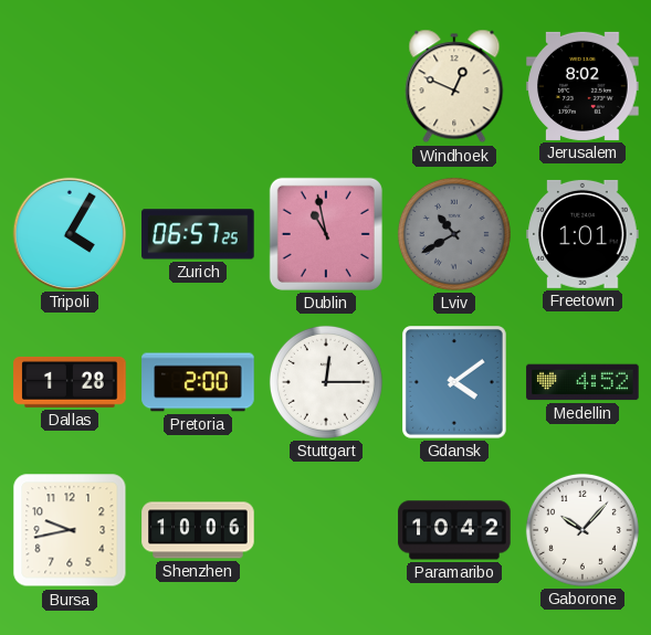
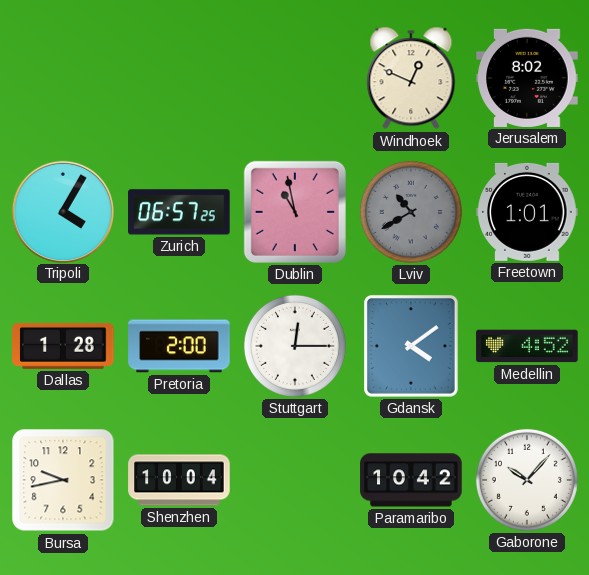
Shenzhen: 10:06 -> 10:04 (179, 480)
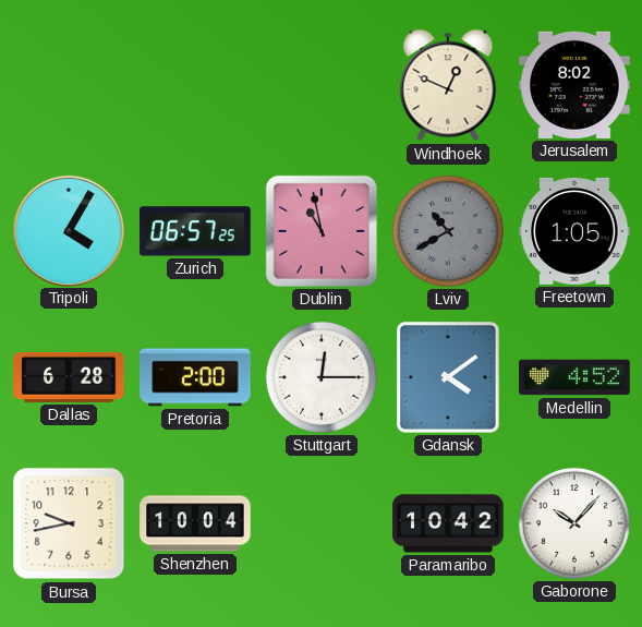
Freetown: 1:01 -> 1:05 (574, 231)
Dallas: 1:28 -> 6:28 (69, 377)
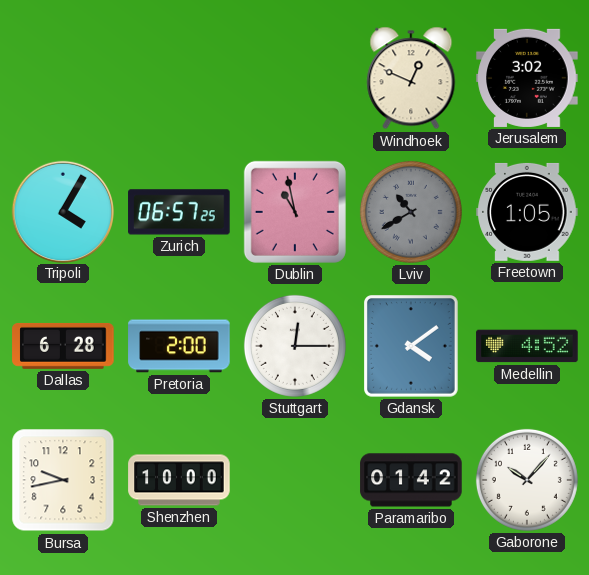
Jerusalem: 8:02 -> 3:02 (527, 78)
Shenzhen: 10:04 -> 10:00 (179, 480)
Paramaribo: 10:42 -> 01:42 (411, 480)
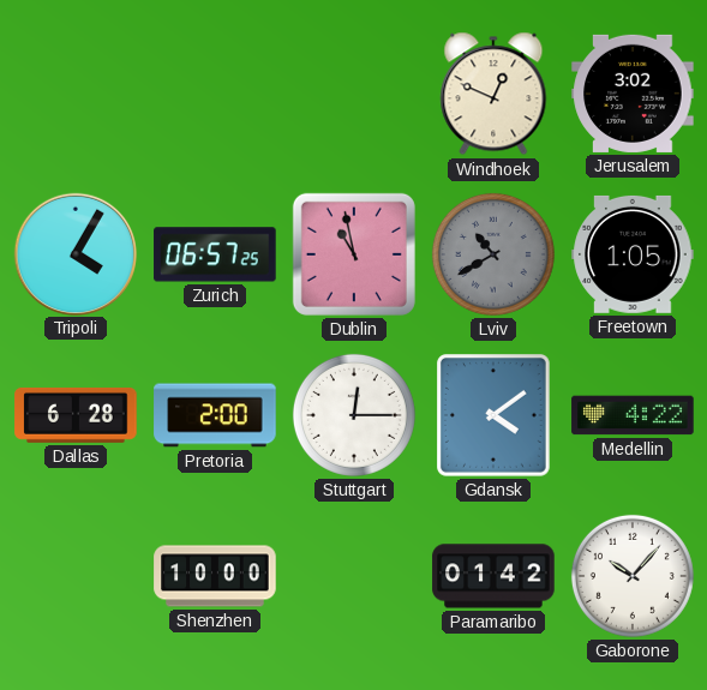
Medellin: 4:52 -> 4:22 (633, 415)
Bursa: 9:43 -> none (63, 480)
